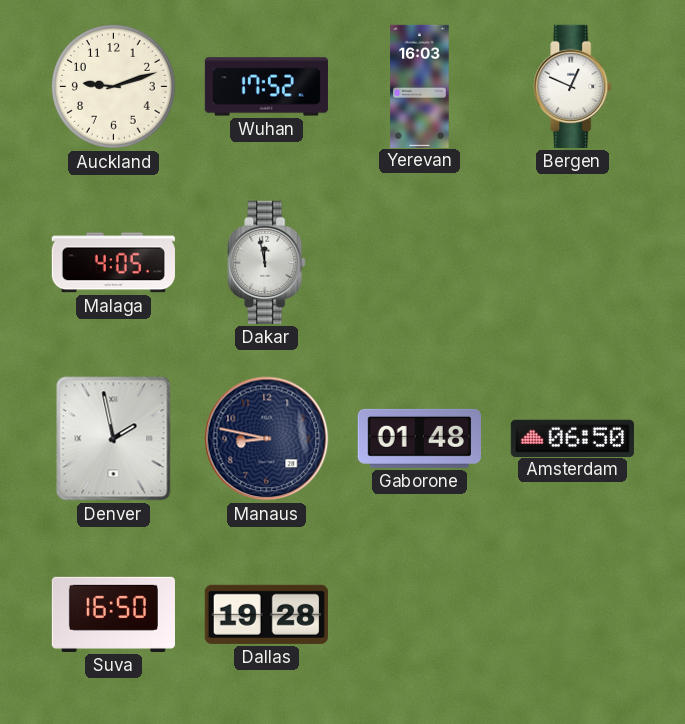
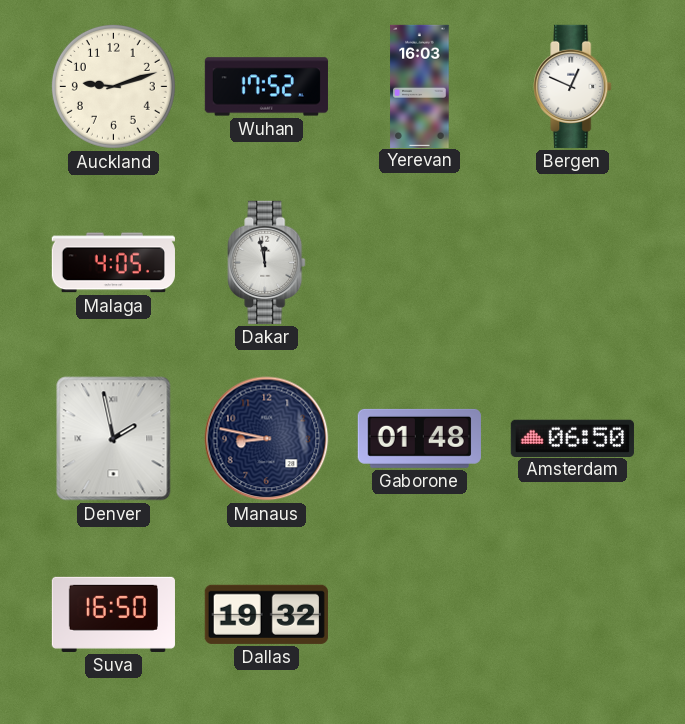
Dallas: 19:28 -> 19:32 (266, 614)
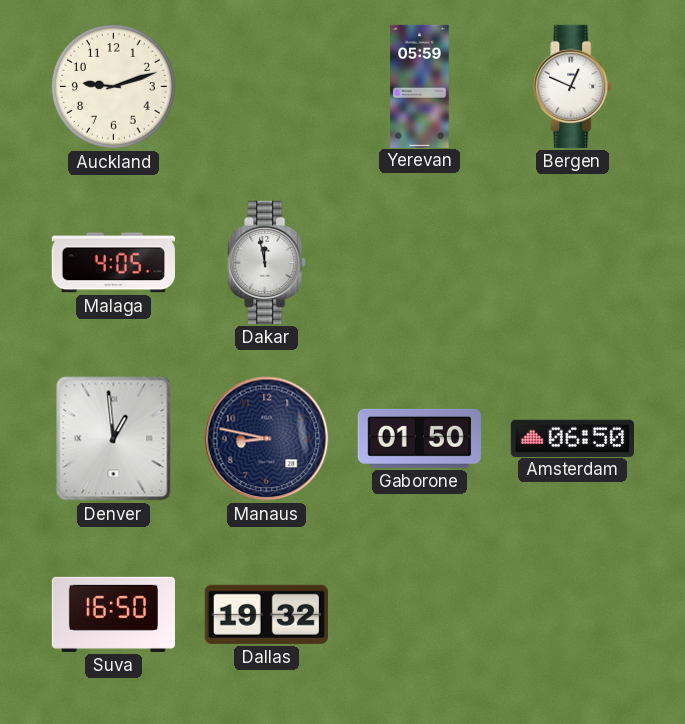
Wuhan: 17:52 -> none (266, 87)
Yerevan: 16:03 -> 05:59 (420, 86)
Denver: 1:58 -> 12:59 (114, 439)
Gaborone: 01:48 -> 01:50 (419, 438)
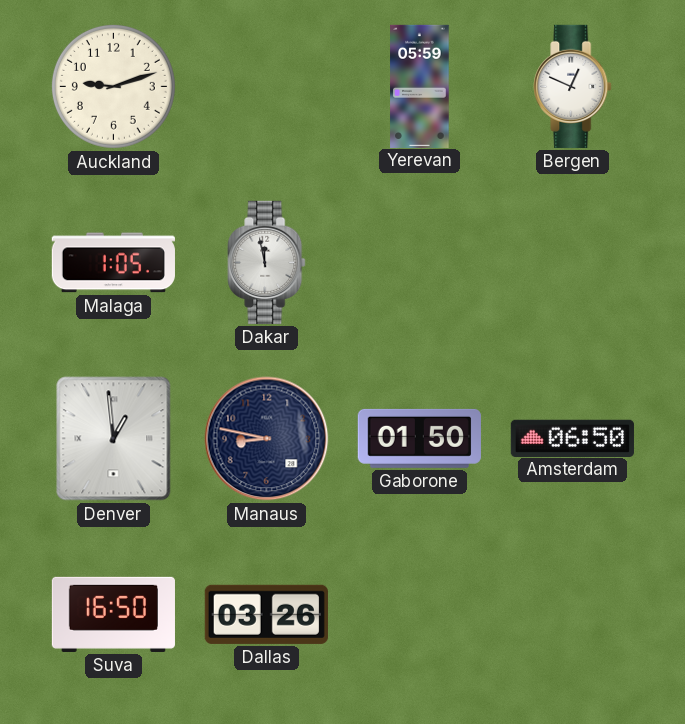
Malaga: 4:05 -> 1:05 (113, 263)
Dallas: 19:32 -> 03:26 (266, 614)
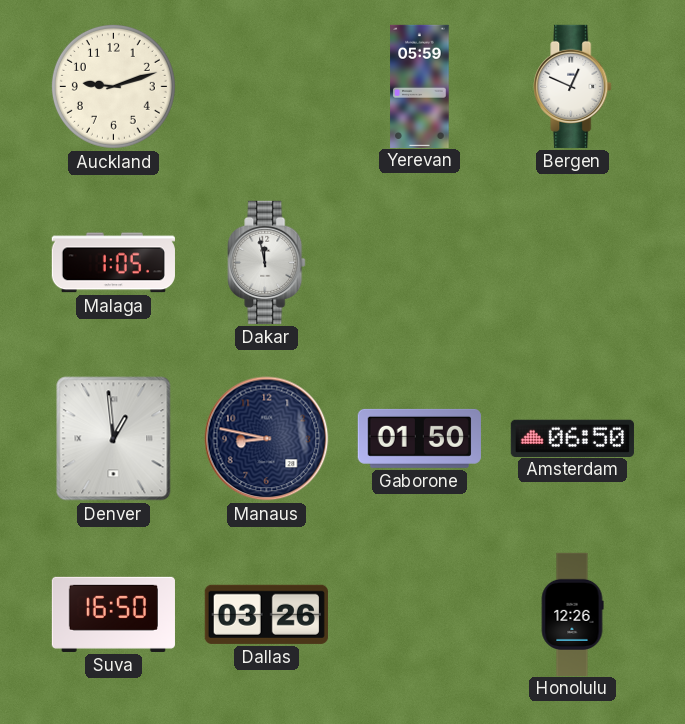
Honolulu: none -> 12:26 (572, 614)
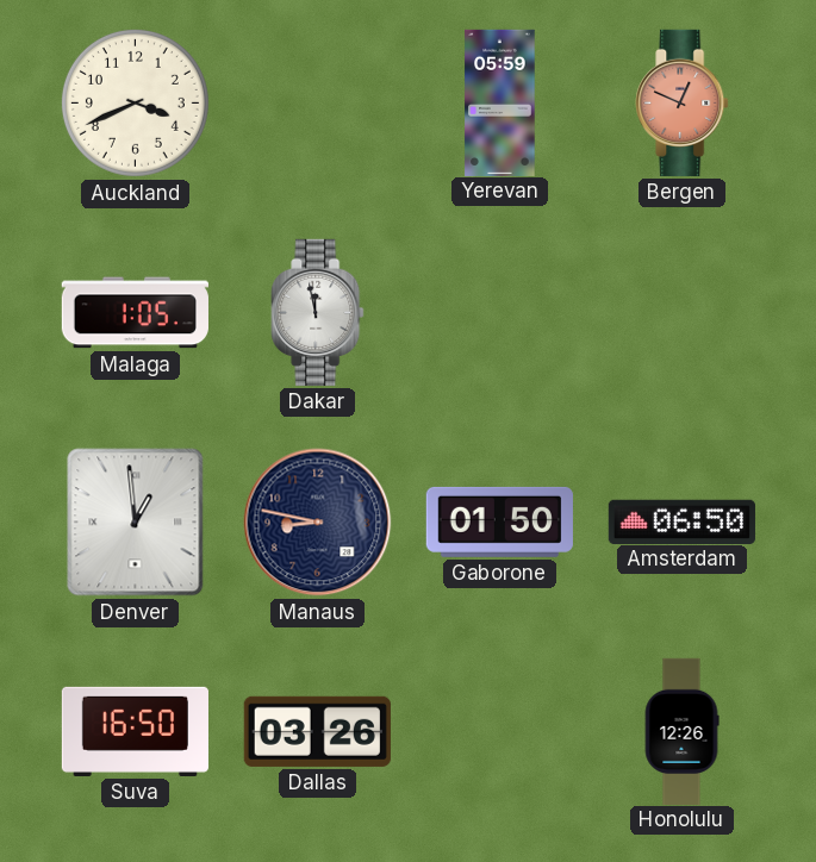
Auckland: 9:12 -> 3:41 (135, 102)
Bergen dial: white -> salmon (683, 102)
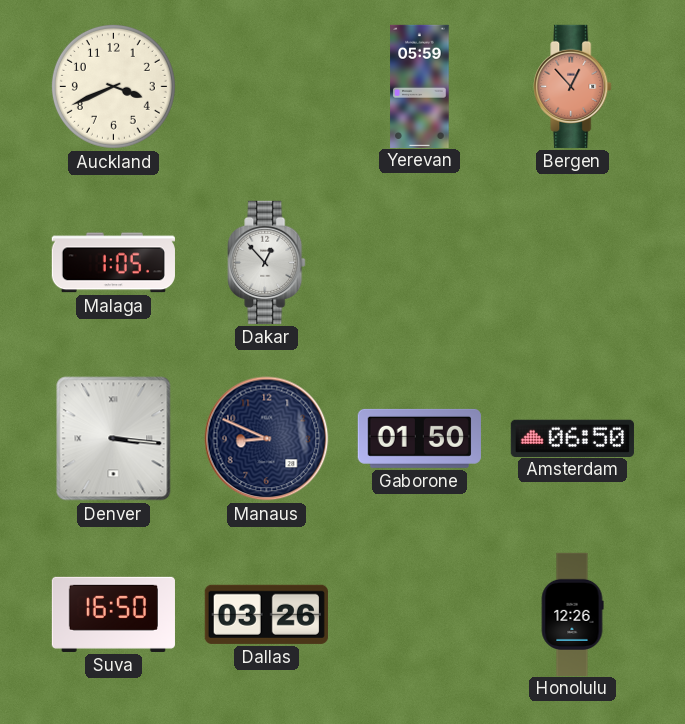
Bergen: 12:49 -> 12:53 (573, 86)
Dakar: 11:58 -> 12:53 (267, 262)
Denver: 12:59 -> 3:16 (114, 439)
Manaus: 8:47 -> 8:49 (267, 439)
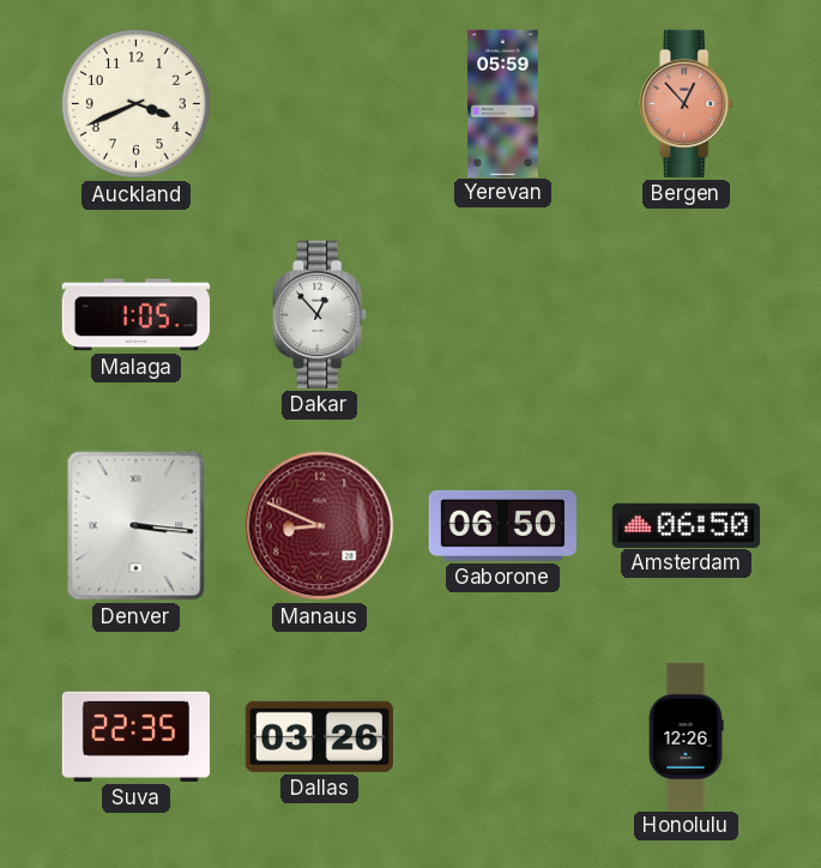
Manaus dial: navy -> burgundy (320, 526)
Gaborone: 01:50 -> 06:50 (502, 525)
Suva: 16:50 -> 22:35 (135, 736)
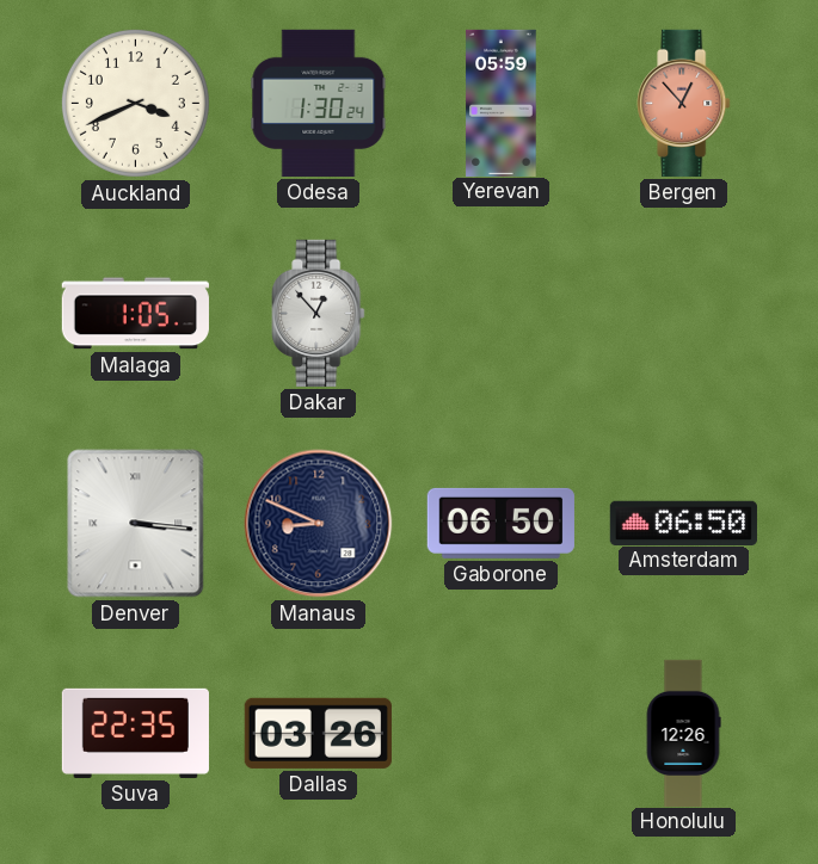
Odesa: none -> 1:30 (319, 103)
Manaus dial: burgundy -> navy (319, 524)
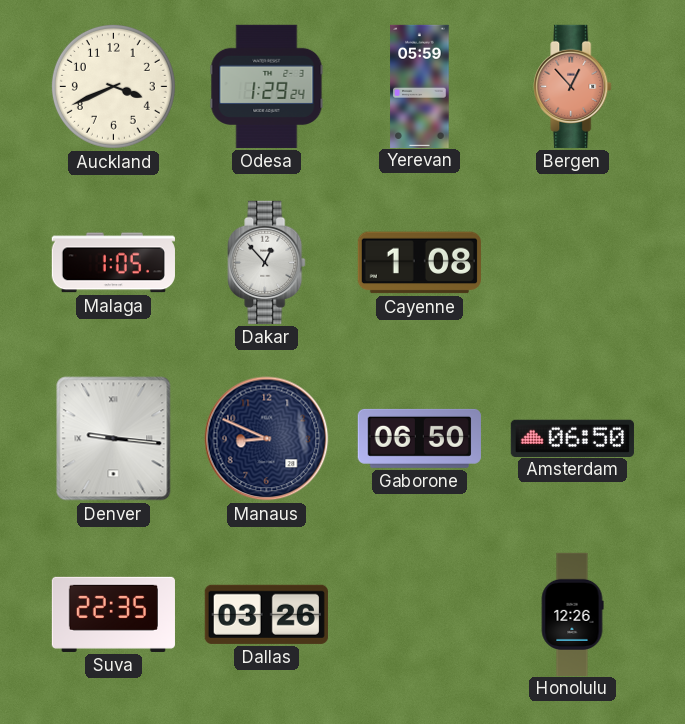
Odesa: 1:30 -> 1:29 (267, 86)
Cayenne: none -> 1:08 (419, 263)
Denver: 3:16 -> 9:16 (114, 439)
